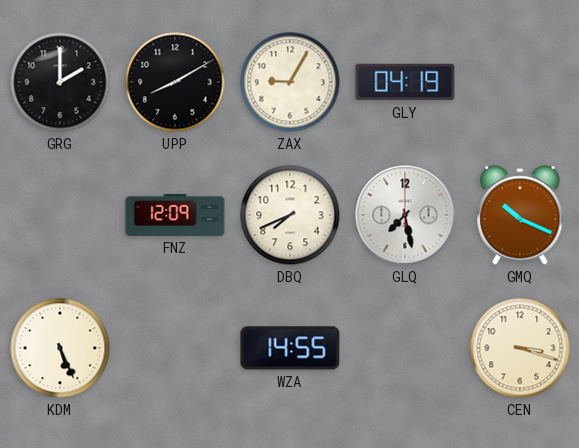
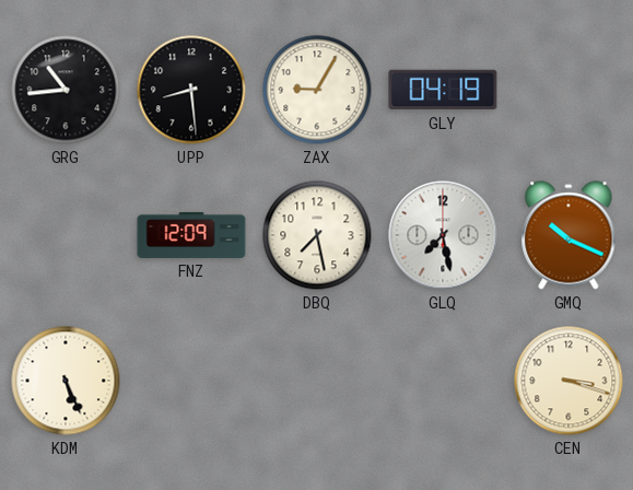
GRG: 2:00 -> 10:44 (66, 90)
UPP: 8:10 -> 8:29 (191, 90)
DBQ: 7:41 -> 7:28 (317, 235)
WZA: 14:55 -> none (290, 348)
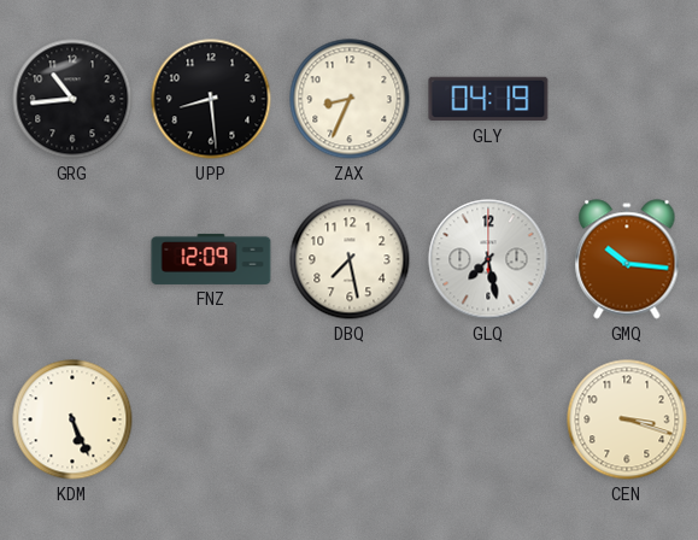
ZAX: 9:05 -> 8:34 (350, 99)
GMQ: 10:19 -> 10:16 (627, 259)
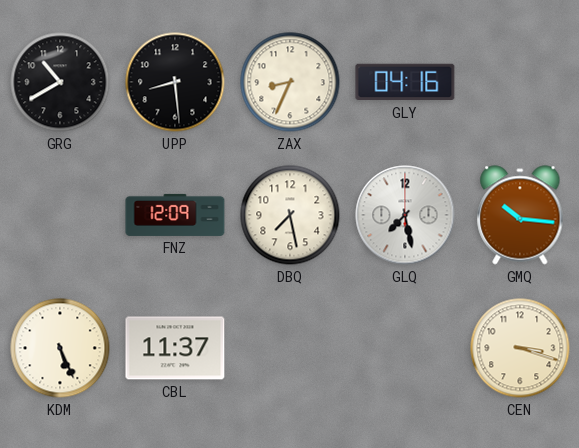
GRG: 10:44 -> 10:40 (60, 82)
GLY: 04:19 -> 04:16 (405, 82)
CBL: none -> 11:37 (175, 348)
